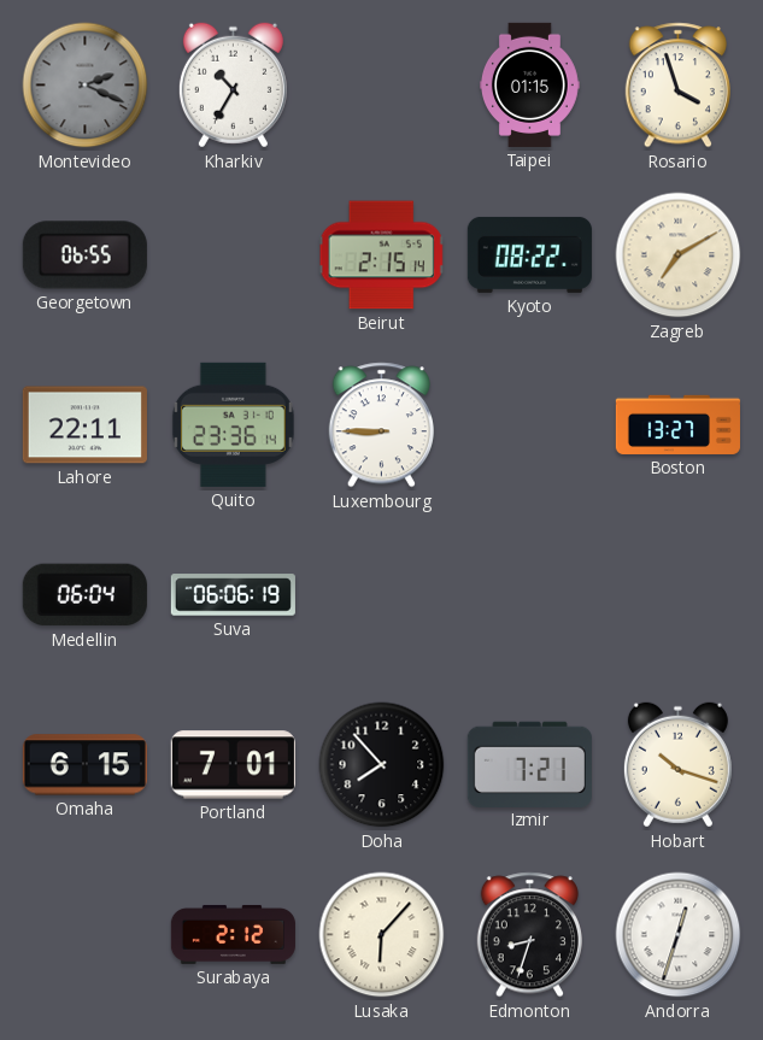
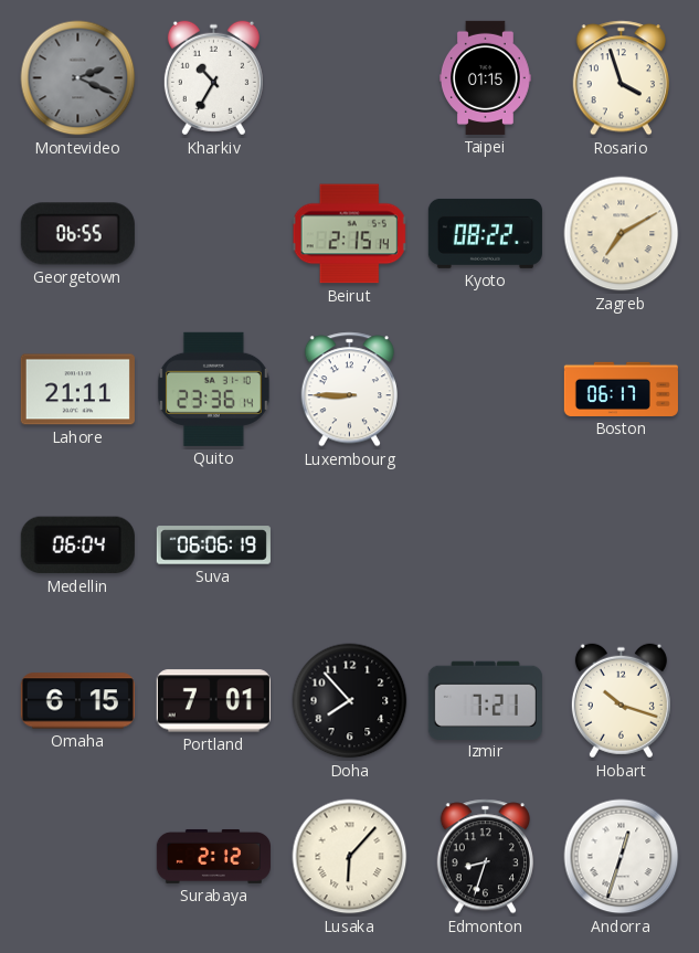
Lahore: 22:11 -> 21:11 (77, 390)
Boston: 13:27 -> 06:17 (621, 389)
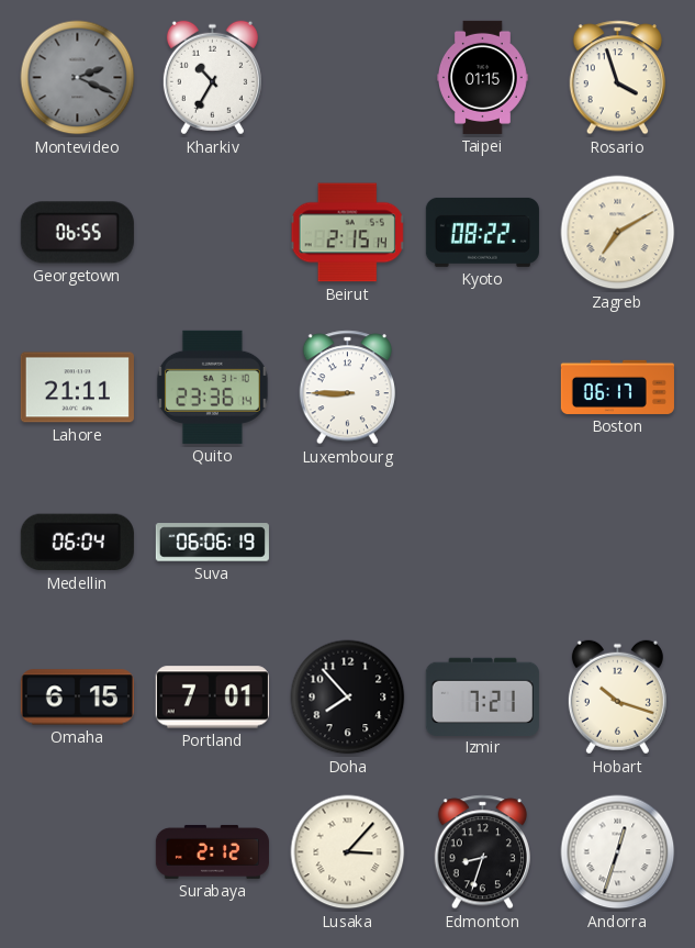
Lusaka: 6:07 -> 3:07 (348, 852)
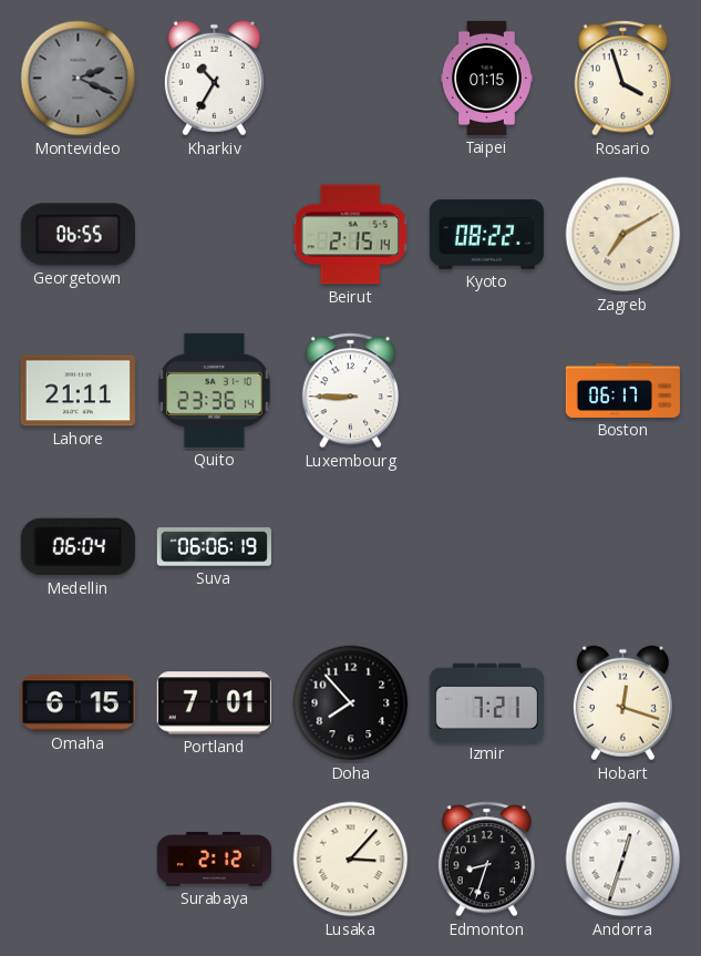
Hobart: 10:18 -> 12:18 (622, 703)
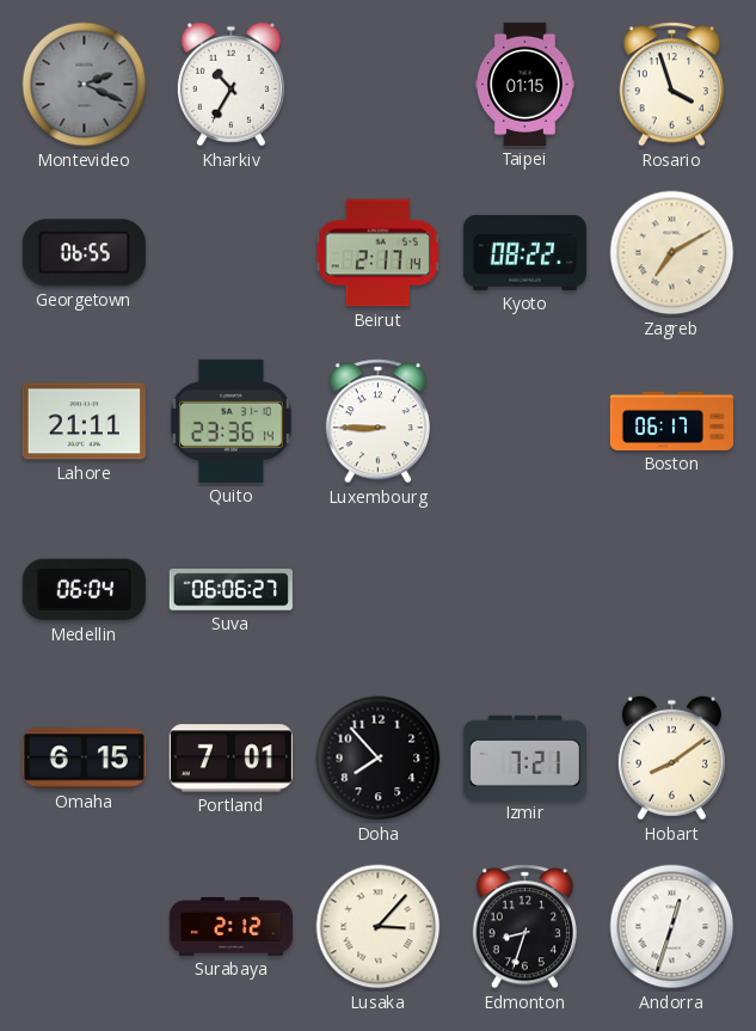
Beirut: 2:15 -> 2:17 (379, 253)
Suva: 06:06:19 -> 06:06:27 (231, 590)
Hobart: 12:18 -> 8:09 (671, 759)
